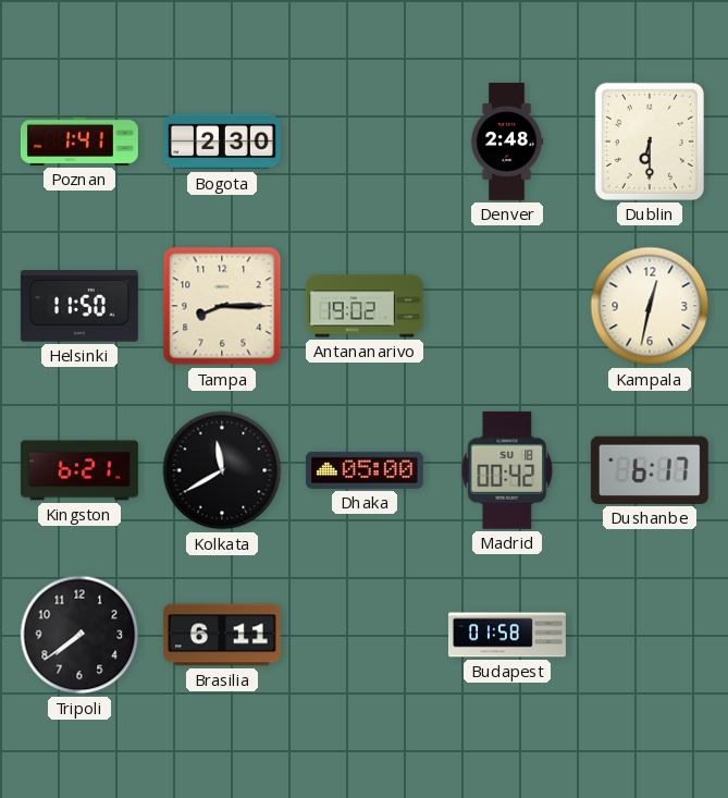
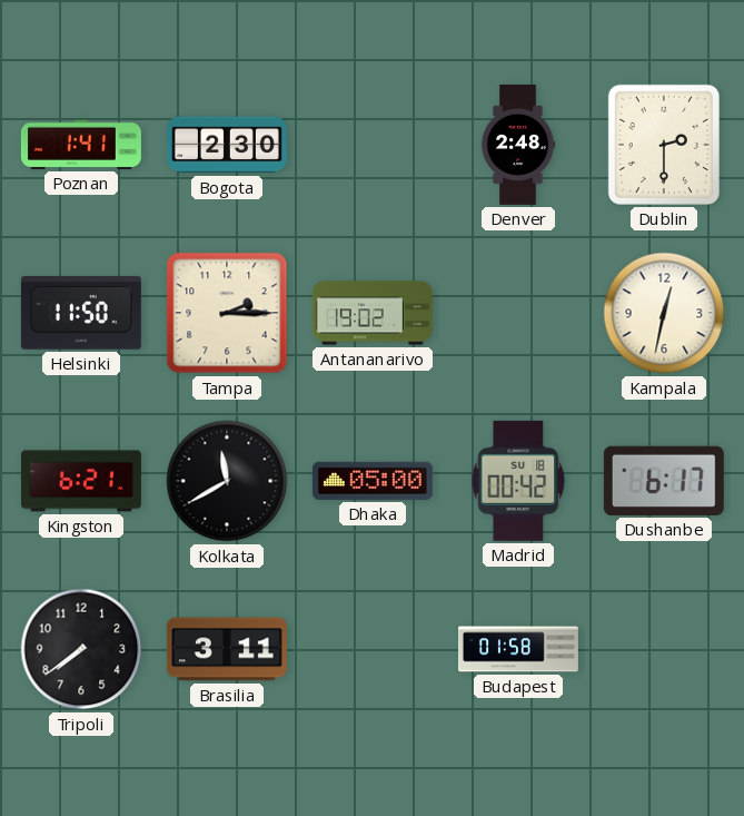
Dublin: 6:30 -> 2:30 (664, 145)
Tampa: 8:15 -> 2:15 (227, 313)
Brasilia: 6:11 -> 3:11 (227, 649)
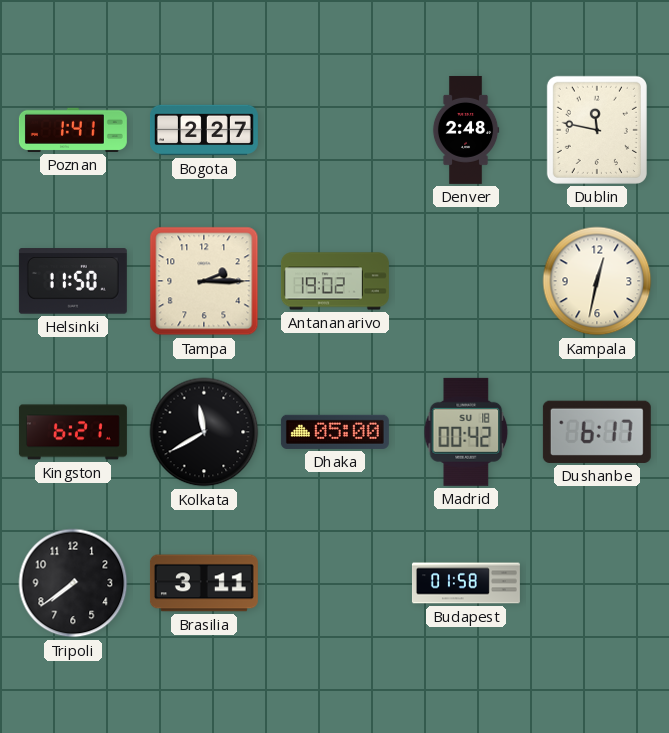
Bogota: 2:30 -> 2:27 (204, 130)
Dublin: 2:30 -> 11:47 (597, 130)
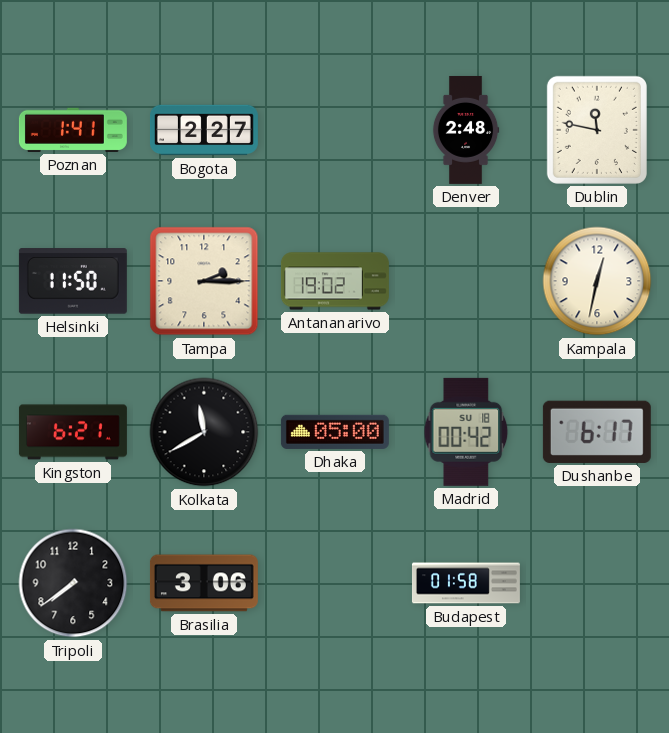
Brasilia: 3:11 -> 3:06 (204, 583)
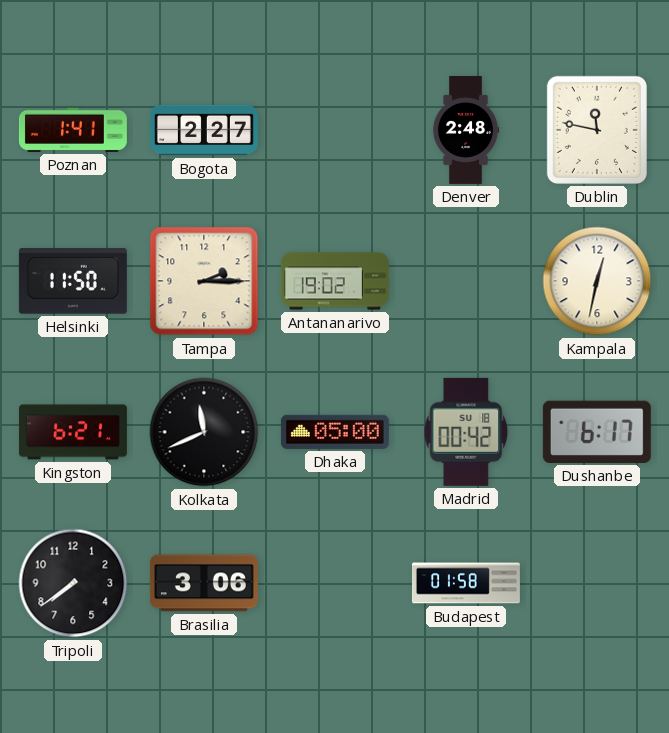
Kolkata: 11:40 -> 11:41 (204, 432)
